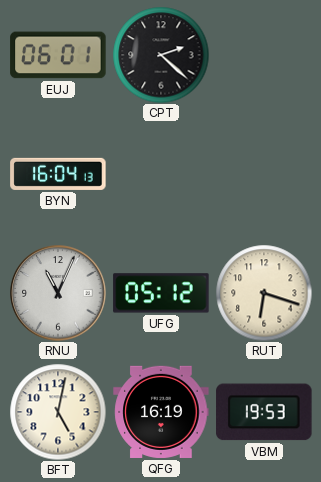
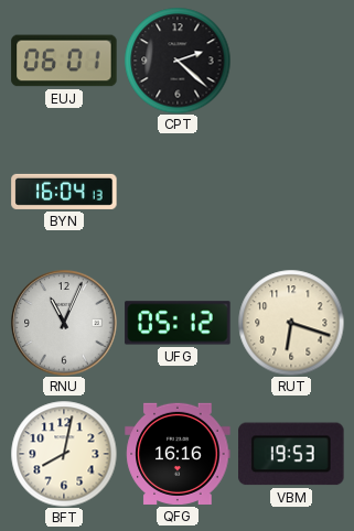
BFT: 5:02 -> 8:02 (64, 454)
QFG: 16:19 -> 16:16 (178, 454)
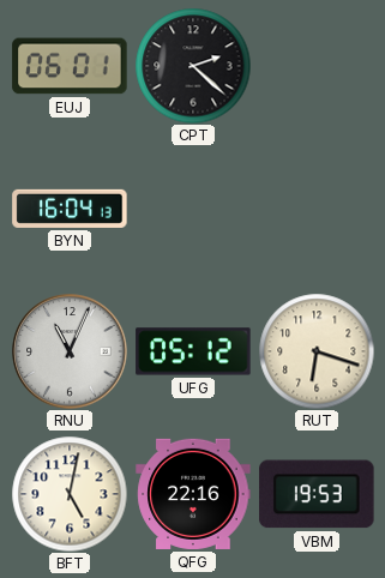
BFT: 8:02 -> 5:02 (70, 494)
QFG: 16:16 -> 22:16 (193, 494)
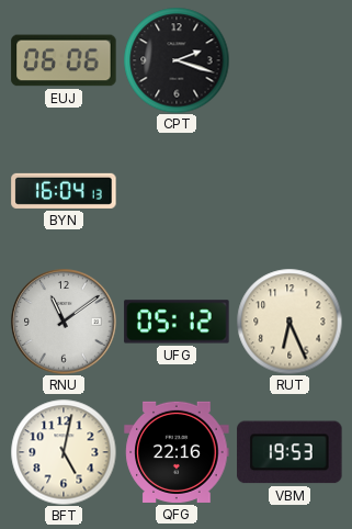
EUJ: 06:01 -> 06:06 (64, 60)
CPT: 2:22 -> 2:18 (177, 60)
RNU: 11:04 -> 11:09 (64, 322)
RUT: 6:18 -> 6:26 (289, 322)
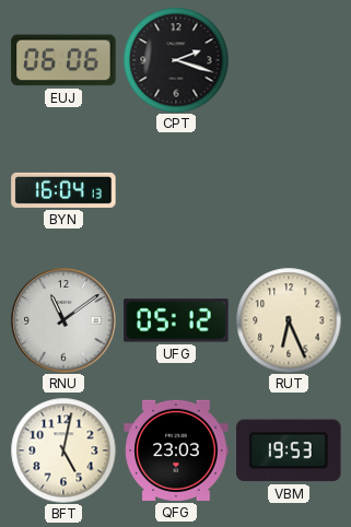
QFG: 22:16 -> 23:03 (176, 450)
